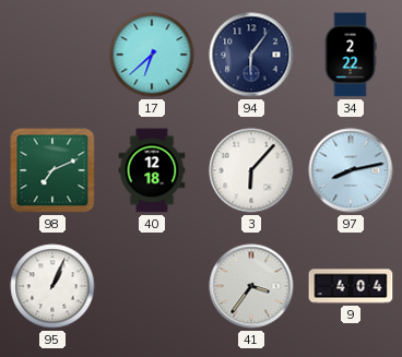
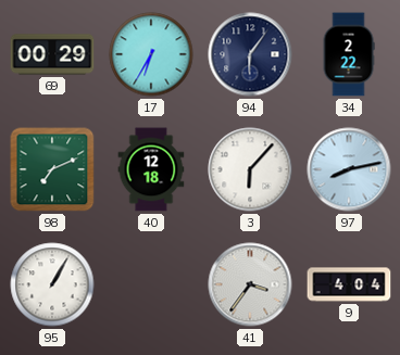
69: none -> 00:29 (52, 54)
17: 6:38 -> 6:35 (151, 54)
95: 1:04 -> 1:05 (52, 284)
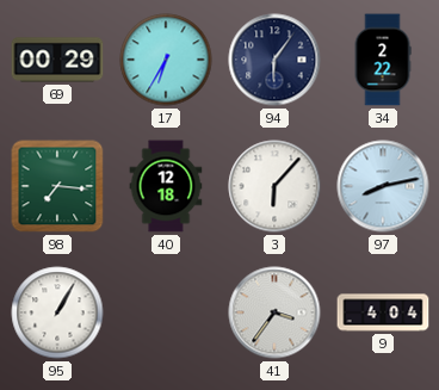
98: 7:11 -> 7:16 (57, 186)
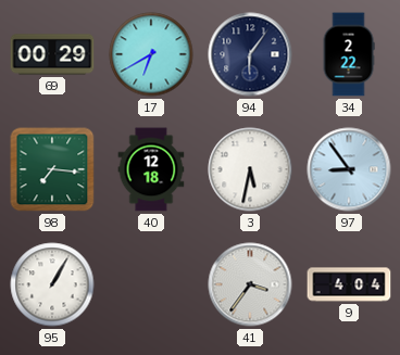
17: 6:35 -> 6:40 (151, 54)
3: 6:07 -> 5:32 (250, 169)
97: 8:13 -> 8:54 (349, 169)
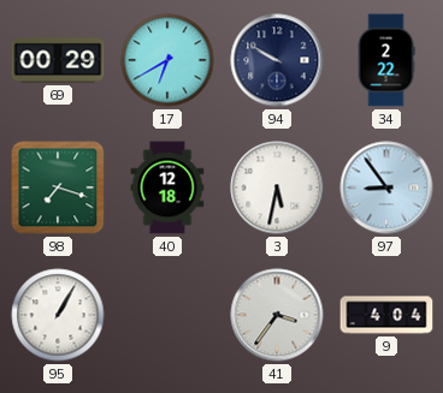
94: 6:06 -> 9:50 (277, 60)
98: 7:16 -> 7:18 (58, 187)
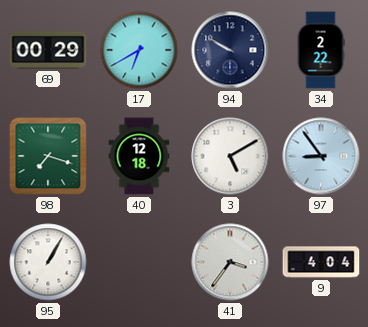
3: 5:32 -> 5:10 (230, 156)
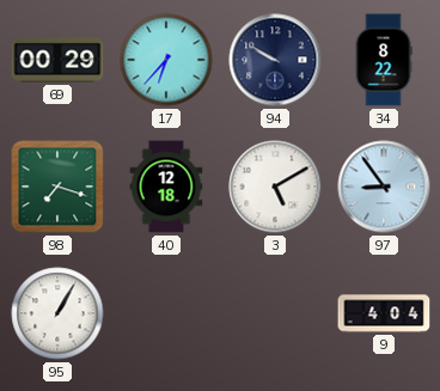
17: 6:40 -> 6:37 (166, 60)
34: 2:22 -> 8:22 (384, 60)
41: 3:36 -> none (230, 262)
